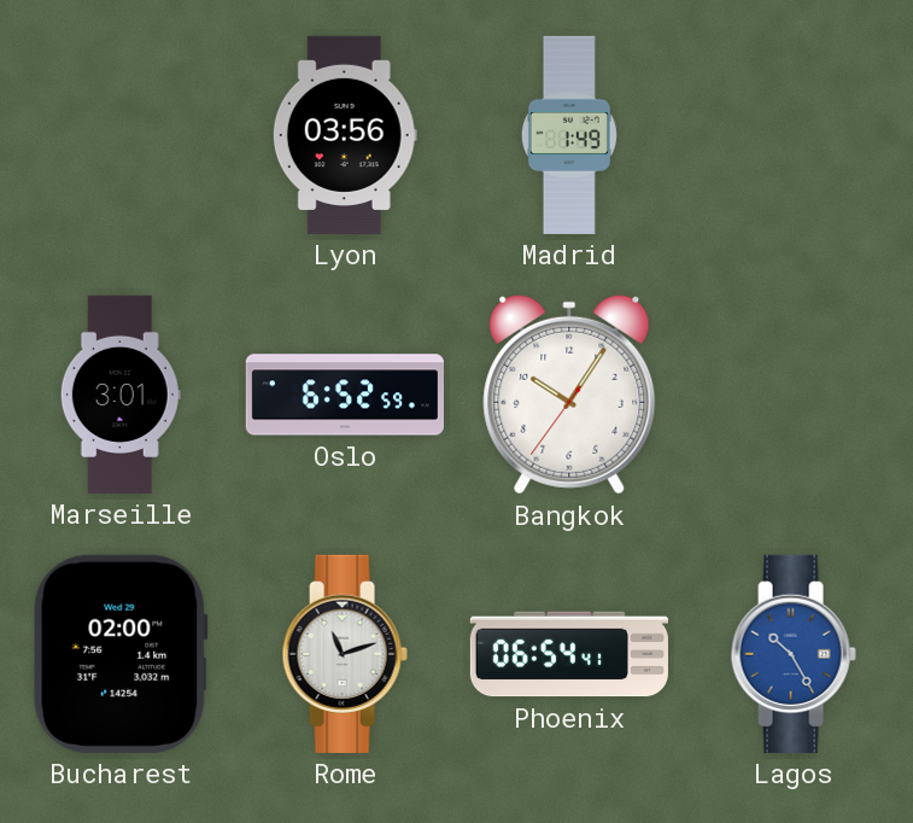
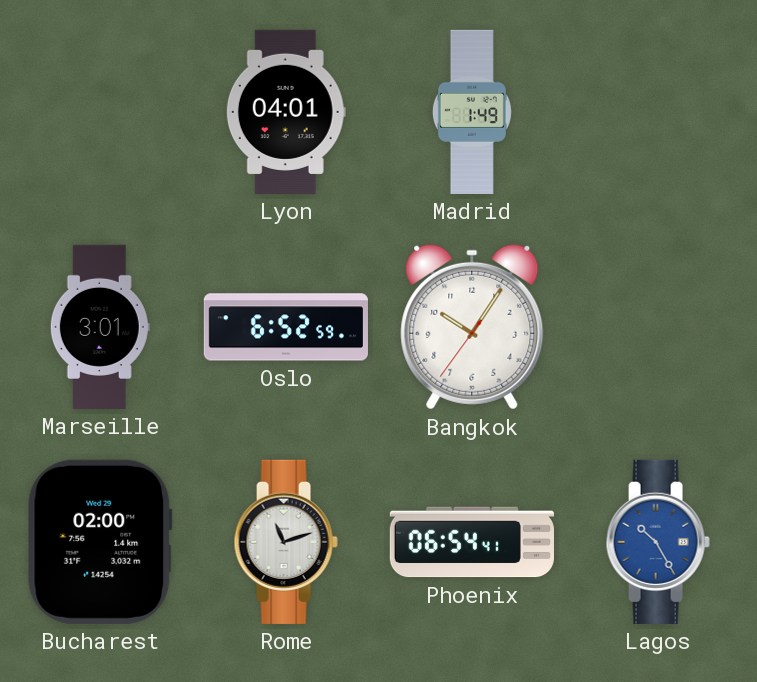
Lyon: 03:56 -> 04:01 (286, 112)
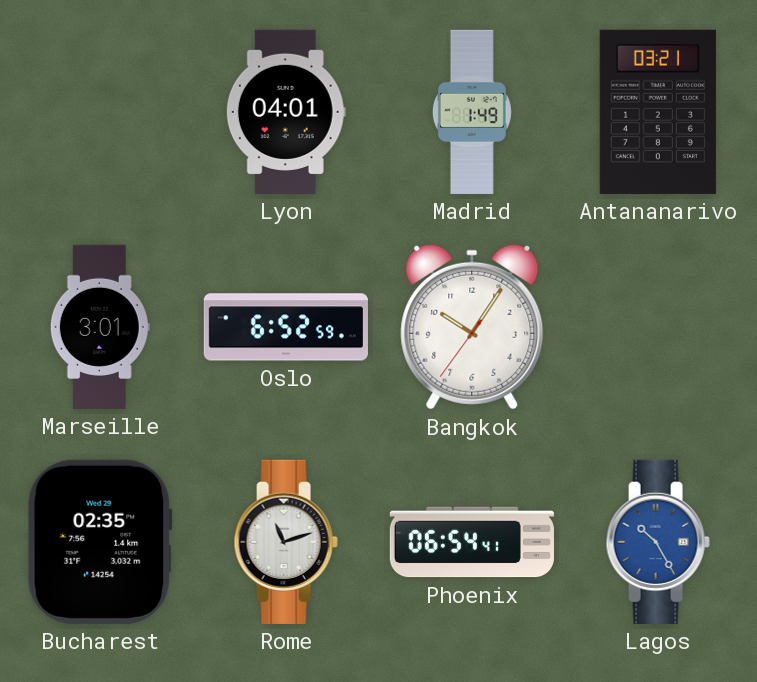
Antananarivo: none -> 03:21 (658, 112)
Bucharest: 02:00 -> 02:35 (100, 542)
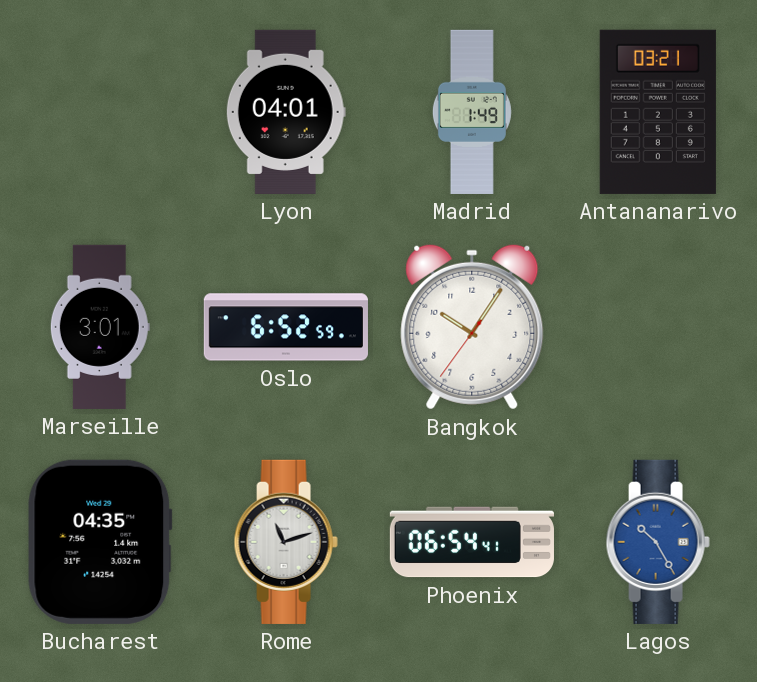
Bucharest: 02:35 -> 04:35 (100, 542)
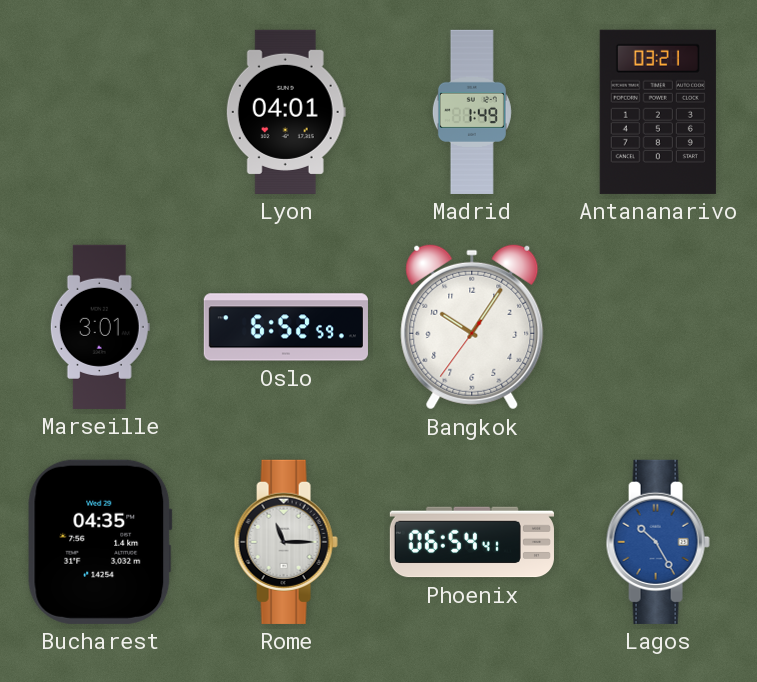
Rome: 11:12 -> 11:15 (286, 542)
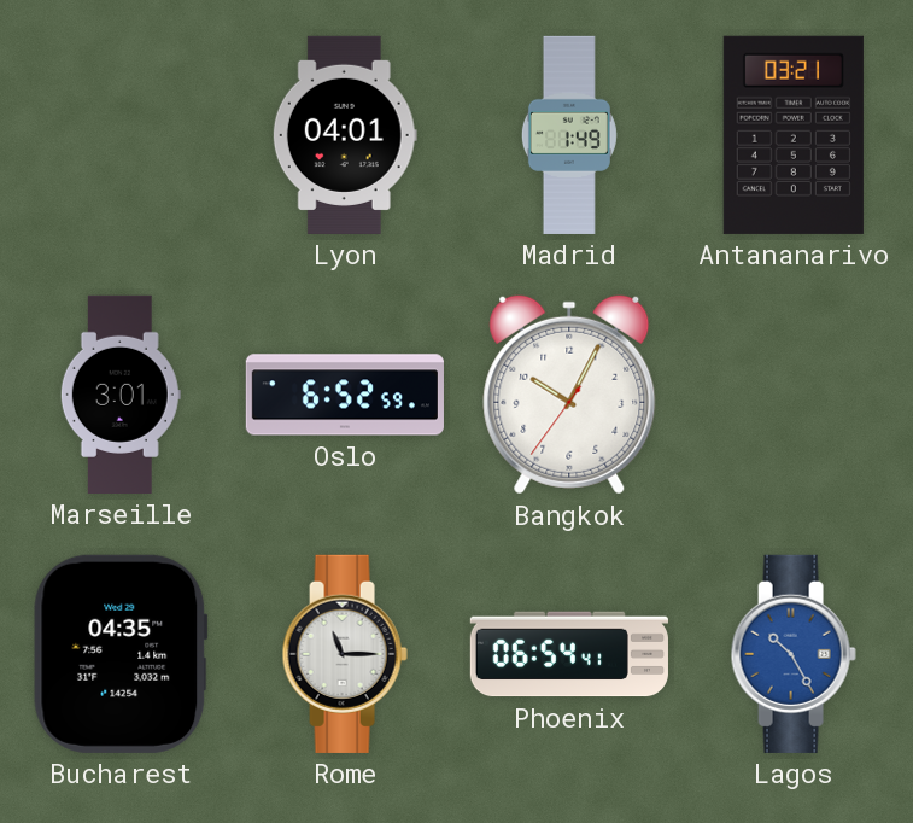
Bangkok: 10:05 -> 10:04 (569, 395)
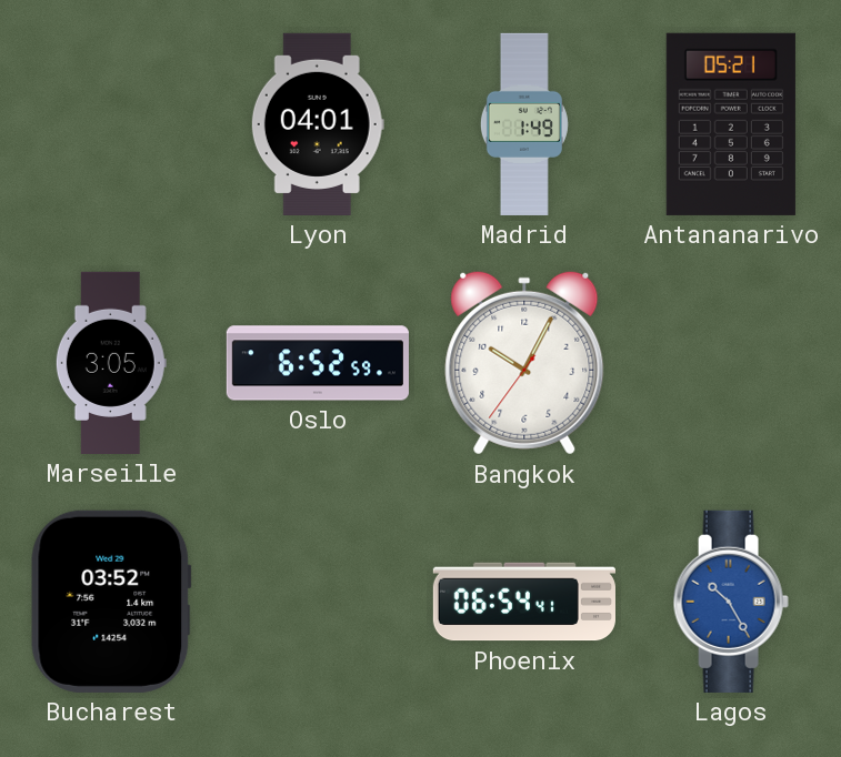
Antananarivo: 03:21 -> 05:21 (731, 124)
Marseille: 3:01 -> 3:05 (111, 363)
Bucharest: 04:35 -> 03:52 (111, 602)
Rome: 11:15 -> none (345, 654)
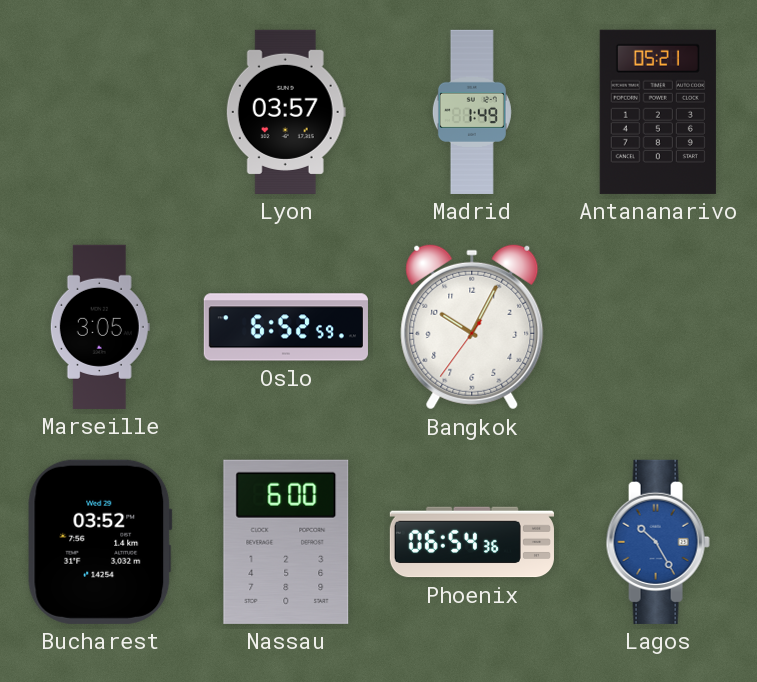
Lyon: 04:01 -> 03:57 (286, 112)
Nassau: none -> 6:00 (286, 542)
Phoenix: 06:54:41 -> 06:54:36 (472, 542)
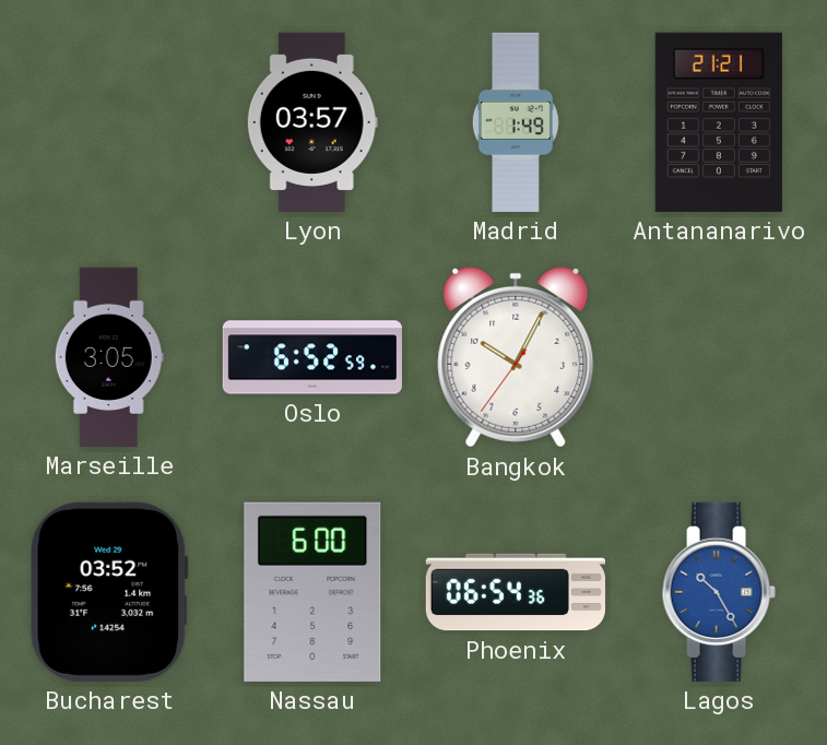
Antananarivo: 05:21 -> 21:21 (719, 122)
